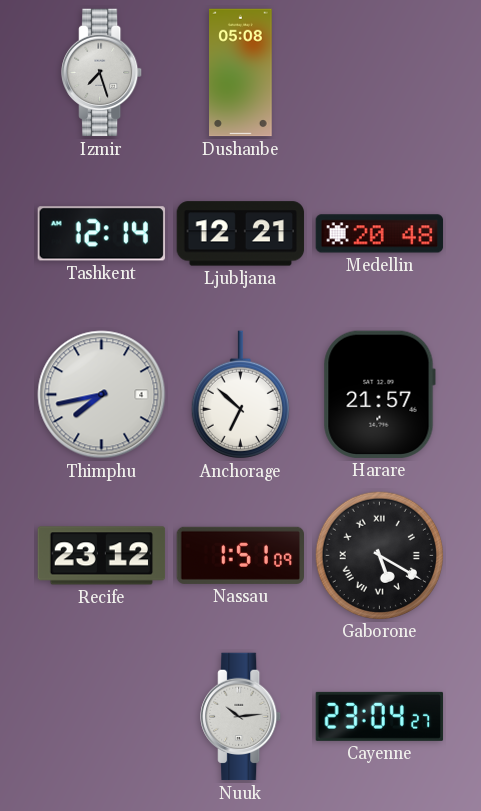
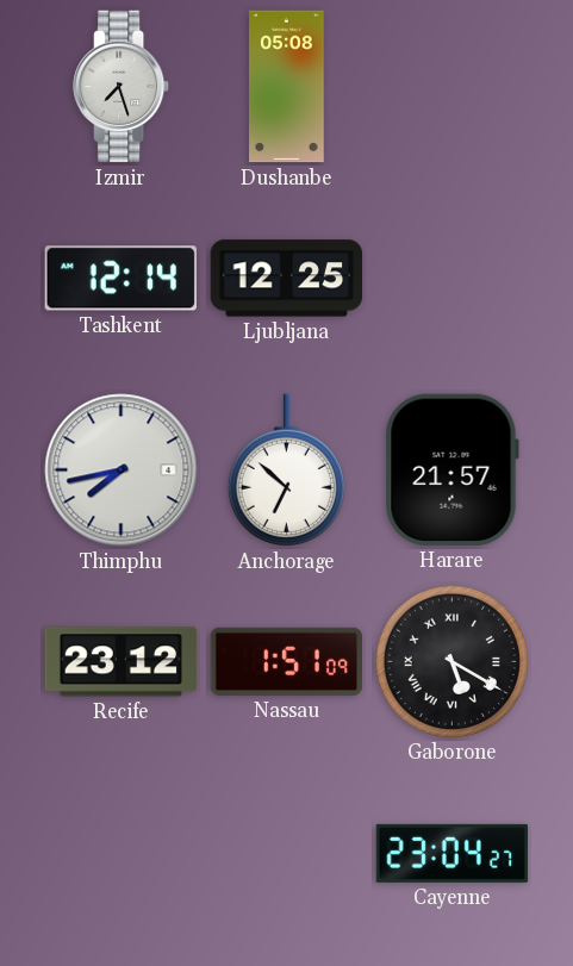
Ljubljana: 12:21 -> 12:25 (287, 279)
Medellin: 20:48 -> none (380, 234)
Nuuk: 10:14 -> none (241, 717)
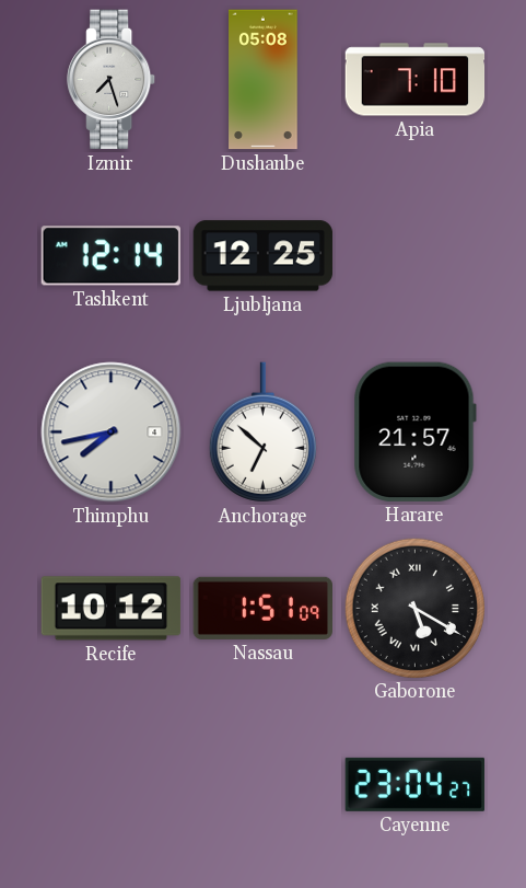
Apia: none -> 7:10 (416, 80)
Recife: 23:12 -> 10:12 (112, 609)
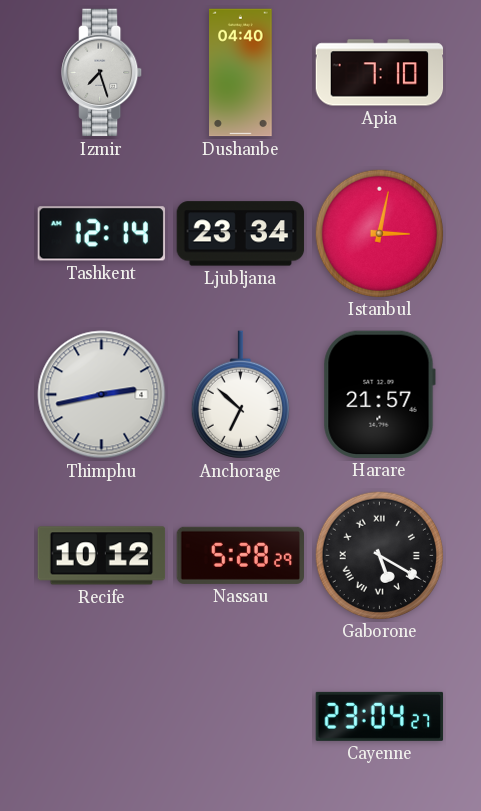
Dushanbe: 05:08 -> 04:40 (241, 73)
Ljubljana: 12:25 -> 23:34 (241, 234)
Istanbul: none -> 3:02 (379, 233)
Thimphu: 7:43 -> 2:43 (102, 395)
Nassau: 1:51 -> 5:28 (241, 555)
